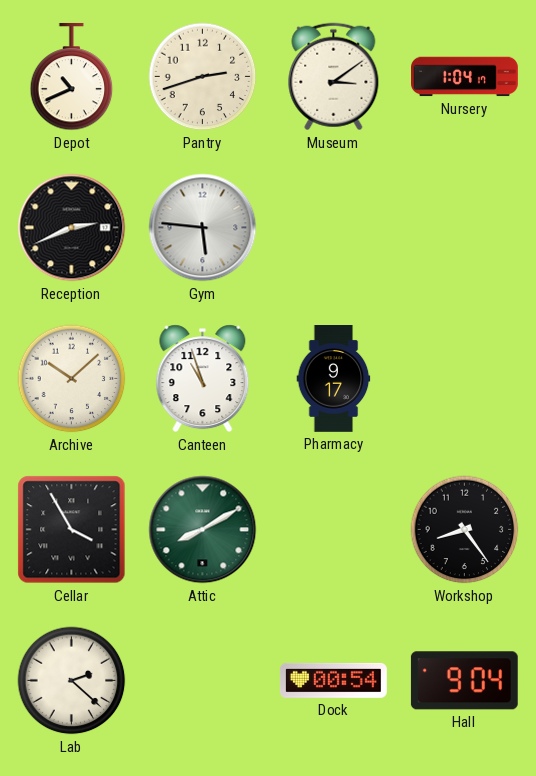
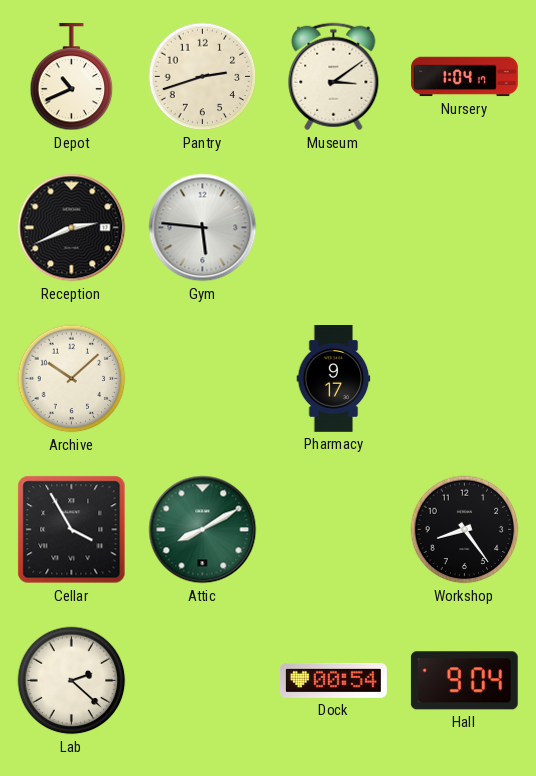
Canteen: 10:57 -> none (203, 379)
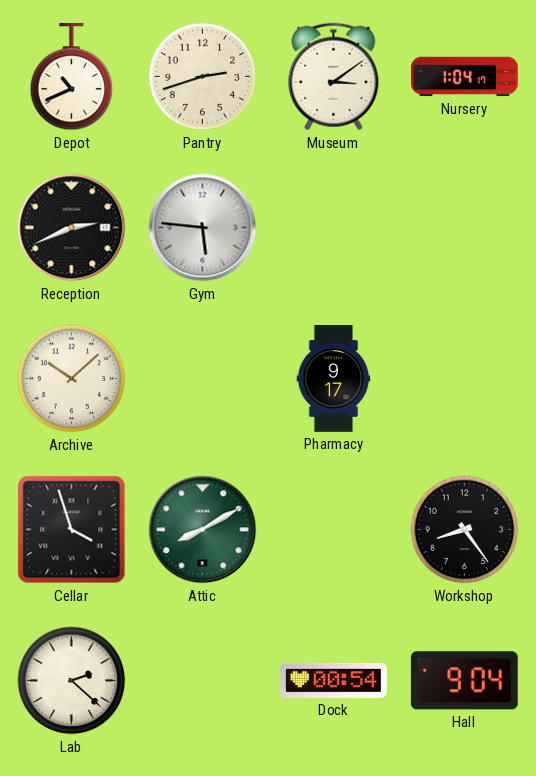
Cellar: 3:55 -> 3:57 (72, 530)
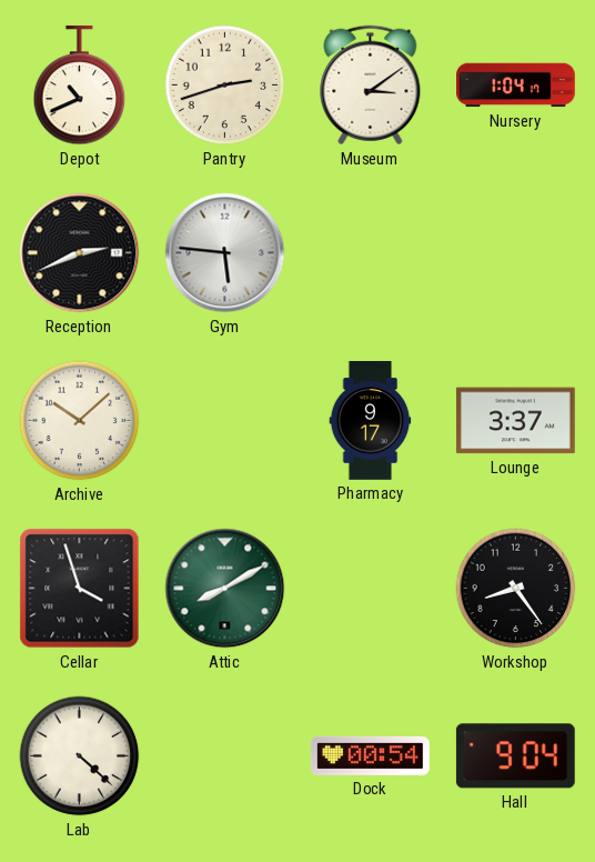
Lounge: none -> 3:37 (515, 421)
Lab: 2:22 -> 4:22 (80, 756)
